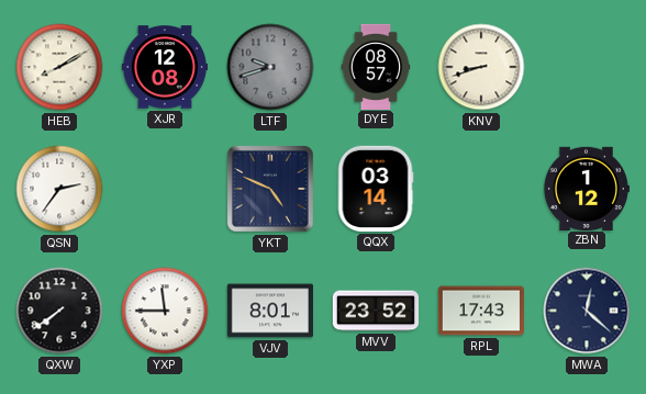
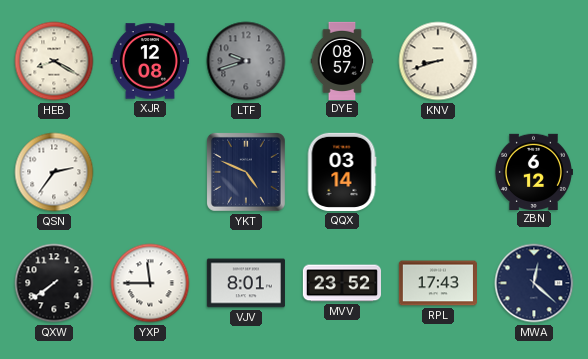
HEB: 8:10 -> 8:20 (54, 61)
ZBN: 1:12 -> 6:12 (533, 171)
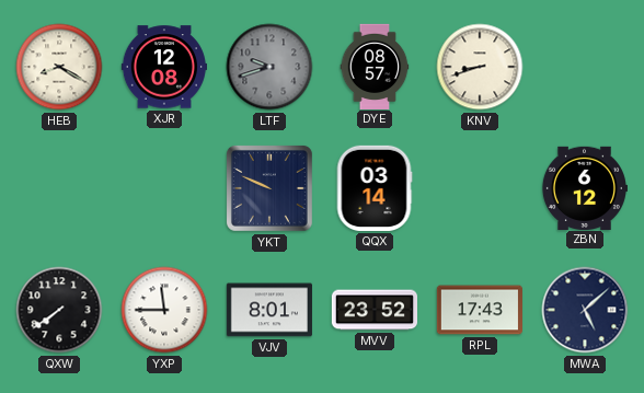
QSN: 2:36 -> none (54, 172)
YKT: 4:49 -> 9:49 (269, 188)
MWA: 12:22 -> 5:08 (585, 310)
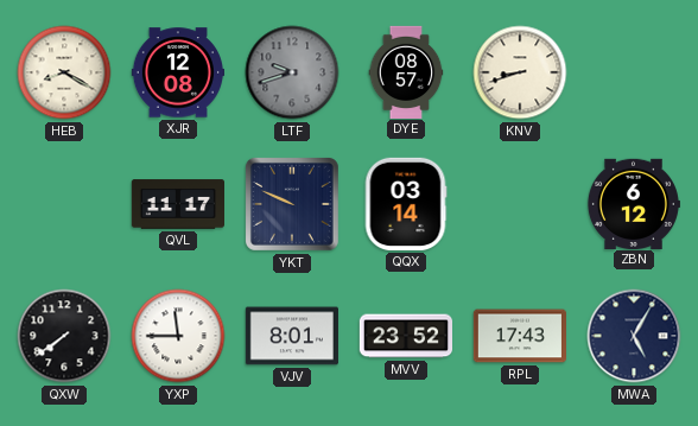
QVL: none -> 11:17 (177, 204)
MWA: 5:08 -> 5:05 (634, 336)
